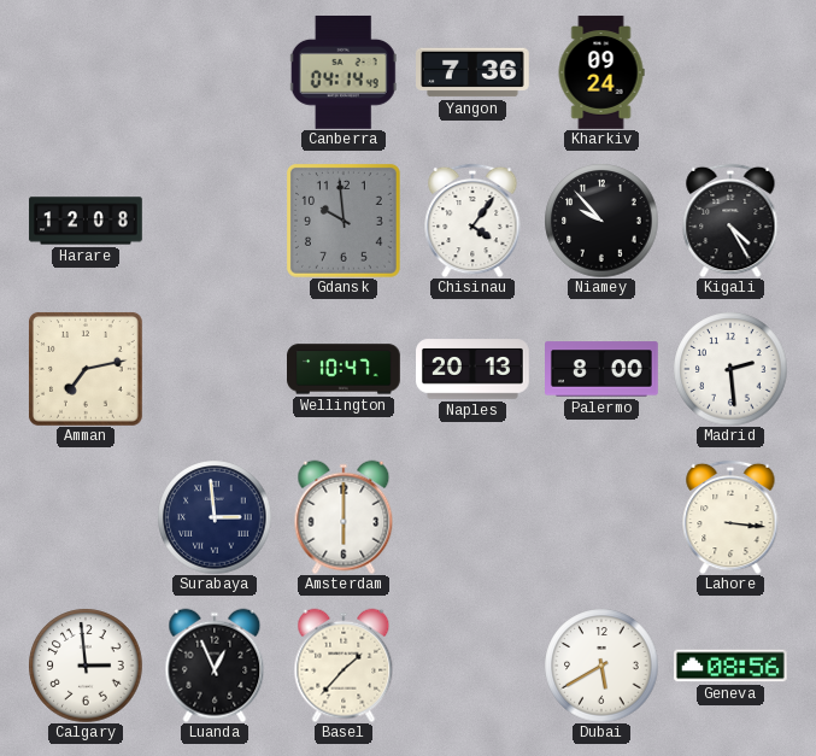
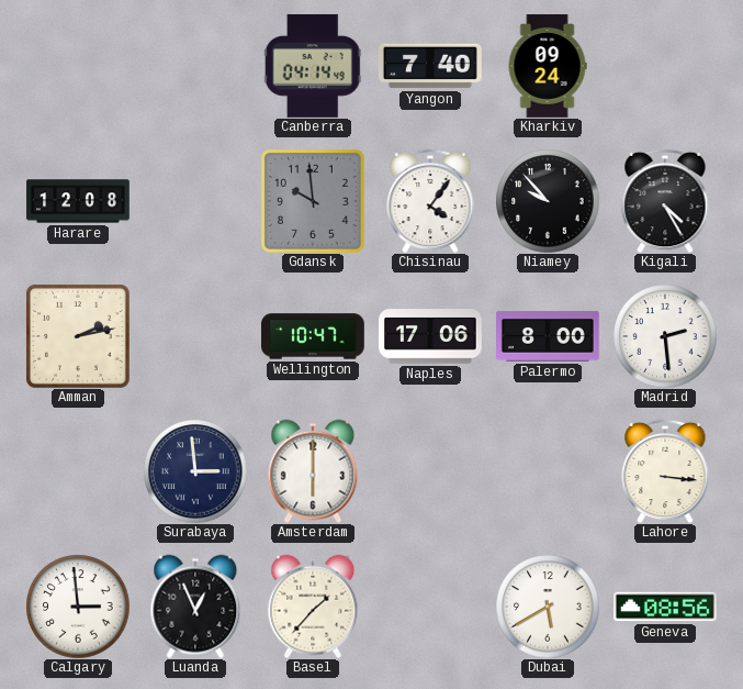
Yangon: 7:36 -> 7:40 (431, 66)
Amman: 7:13 -> 2:13 (78, 336)
Naples: 20:13 -> 17:06 (430, 336)
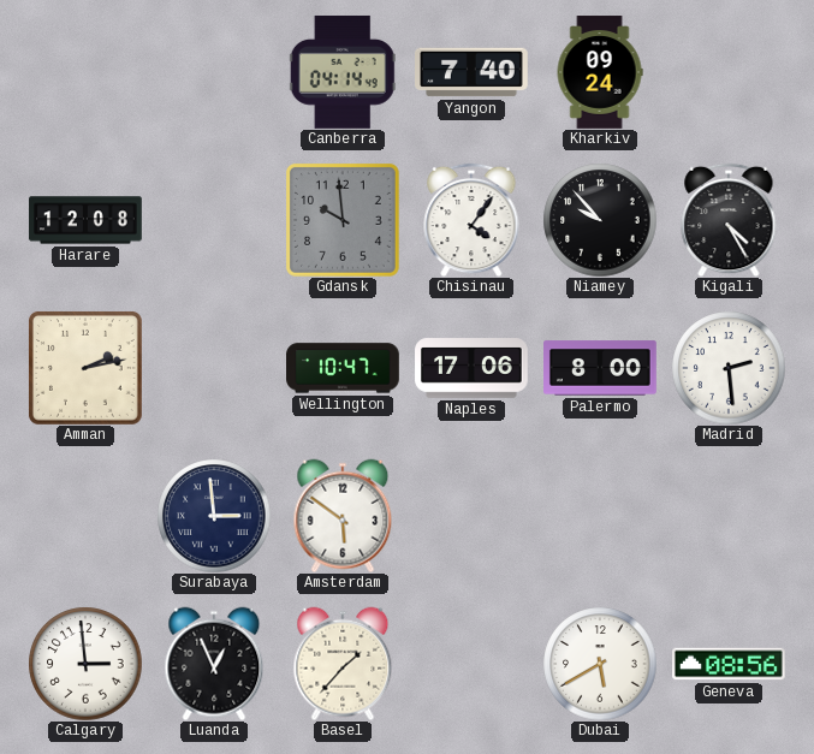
Amsterdam: 6:00 -> 5:51 (343, 516)
Lahore: 3:16 -> none (665, 471)
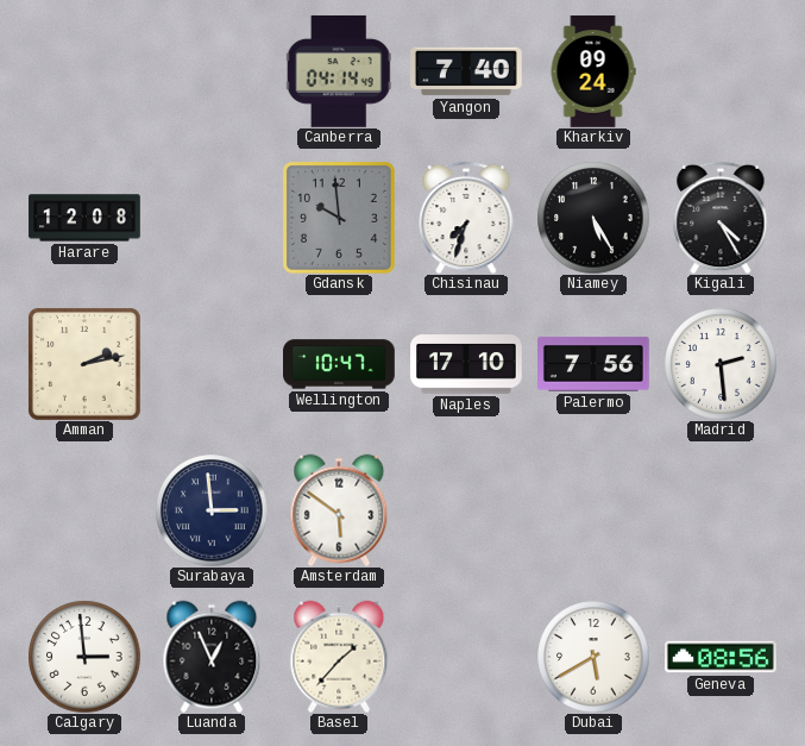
Chisinau: 4:06 -> 7:33 (466, 218)
Niamey: 9:53 -> 5:25 (593, 218)
Naples: 17:06 -> 17:10 (466, 364)
Palermo: 8:00 -> 7:56 (595, 364)
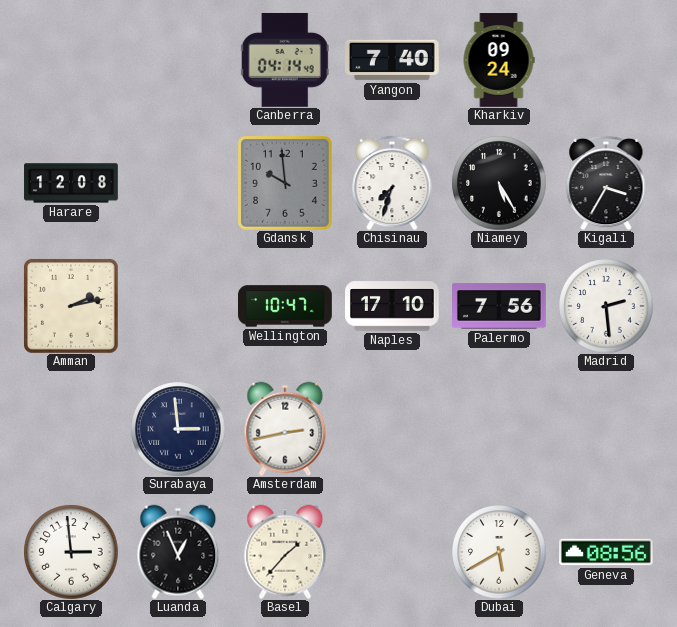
Kigali: 4:25 -> 3:35 (606, 183)
Amsterdam: 5:51 -> 2:43 (285, 429)
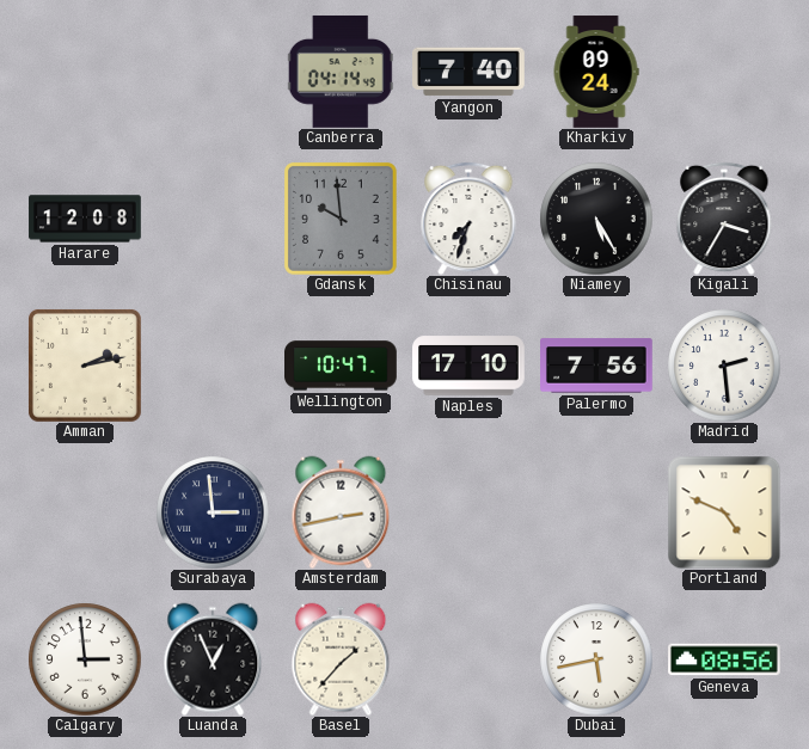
Portland: none -> 4:49 (724, 512)
Dubai: 5:40 -> 5:43 (596, 659)
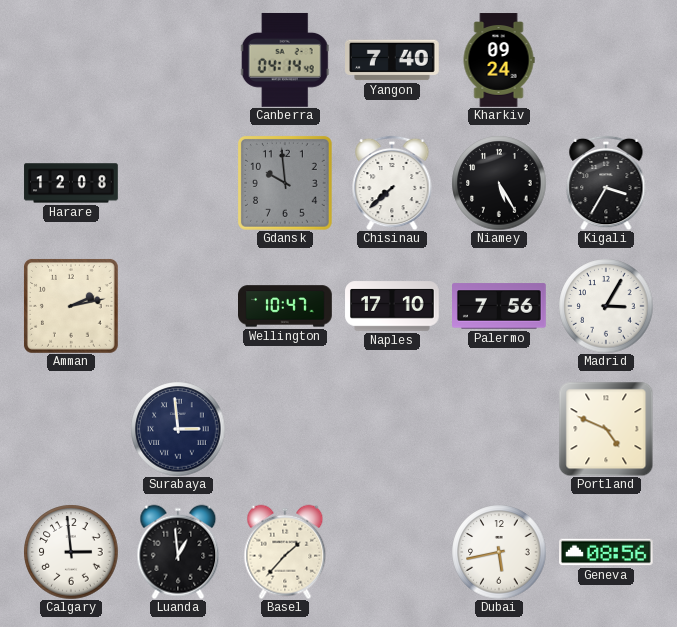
Chisinau: 7:33 -> 7:38 (392, 183)
Madrid: 2:29 -> 3:05 (606, 306)
Amsterdam: 2:43 -> none (341, 512)
Luanda: 12:56 -> 12:59 (178, 552)
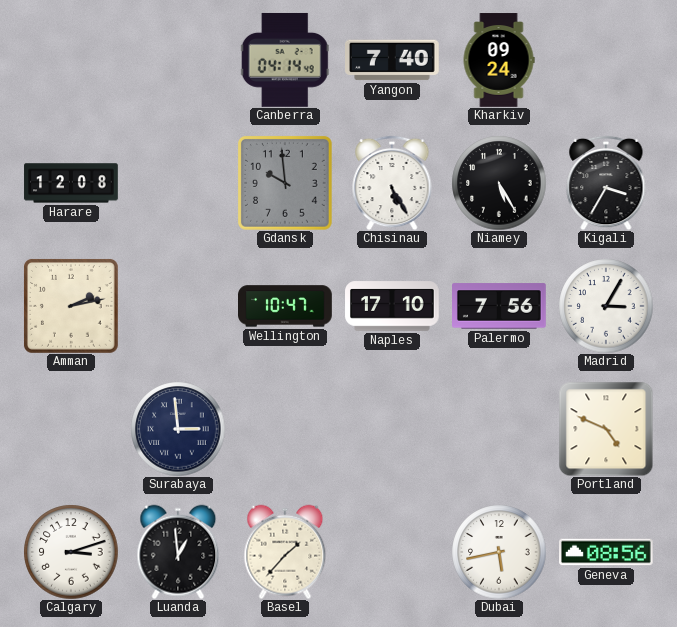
Chisinau: 7:38 -> 5:25 (392, 183)
Calgary: 2:59 -> 3:12 (71, 552)
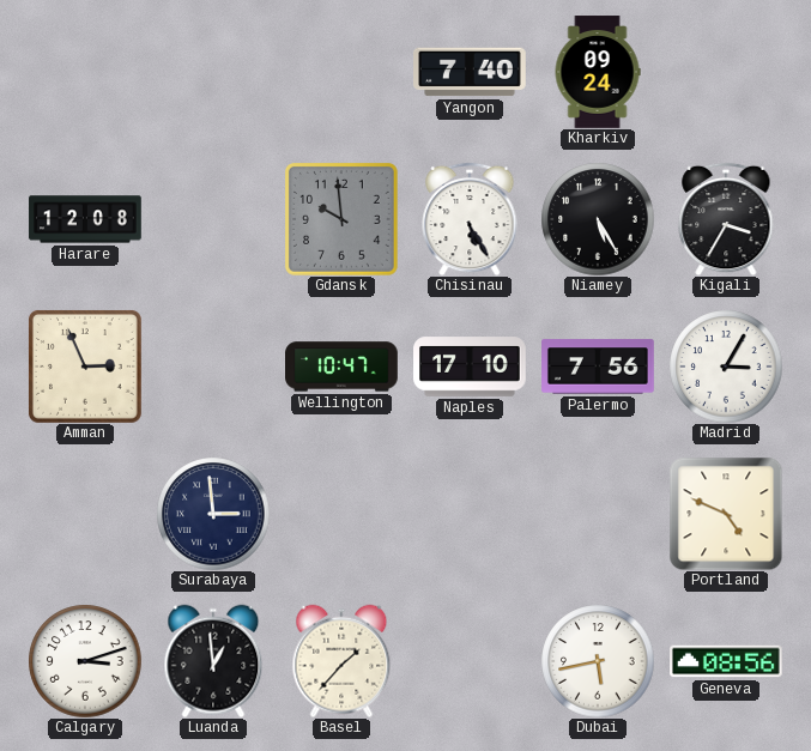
Canberra: 04:14 -> none (285, 60)
Amman: 2:13 -> 2:56 (85, 367)
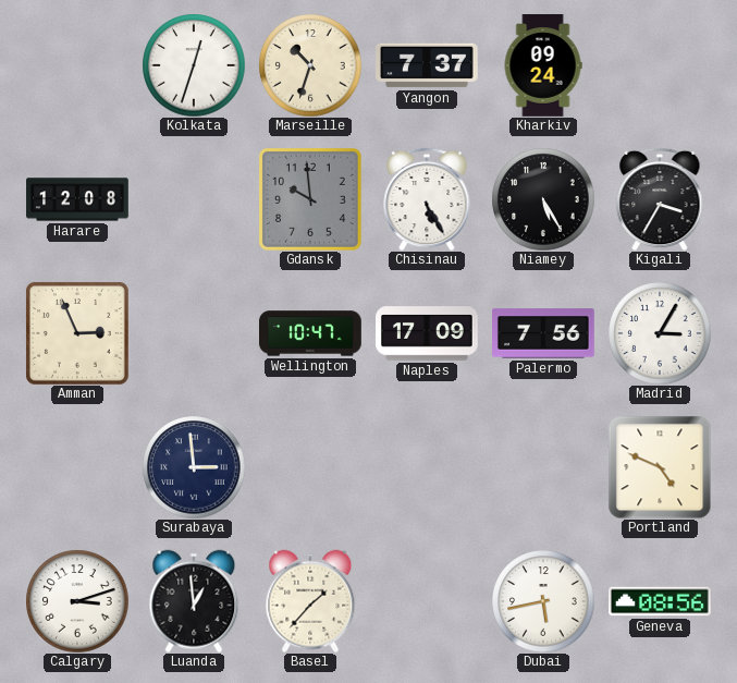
Kolkata: none -> 12:33 (194, 65)
Marseille: none -> 10:33 (310, 65)
Yangon: 7:40 -> 7:37 (428, 65)
Naples: 17:10 -> 17:09 (427, 333)
